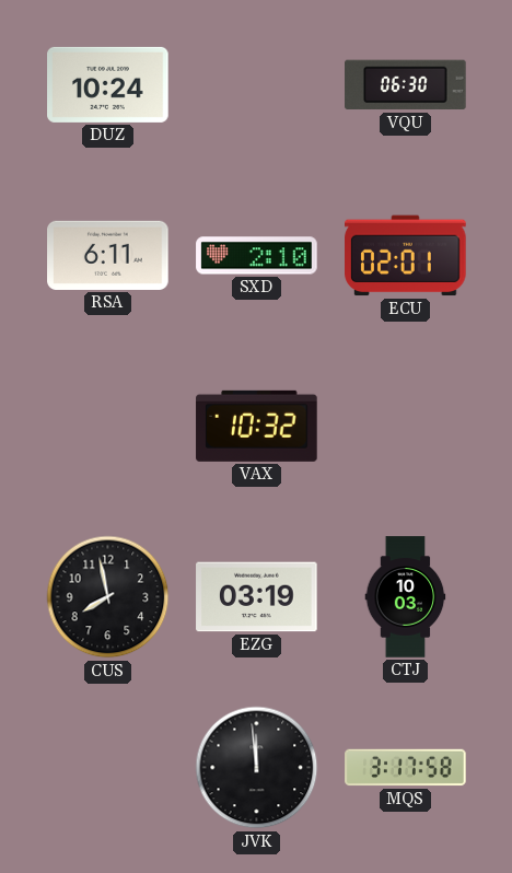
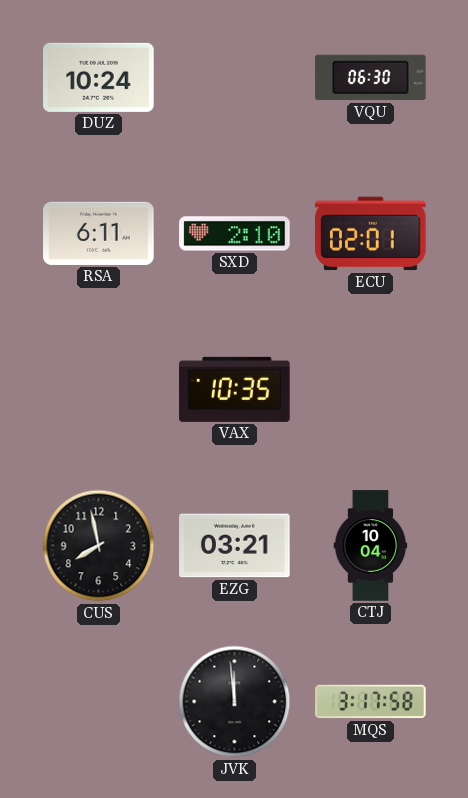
VAX: 10:32 -> 10:35 (235, 389)
EZG: 03:19 -> 03:21 (235, 546)
CTJ: 10:03 -> 10:04 (371, 546)
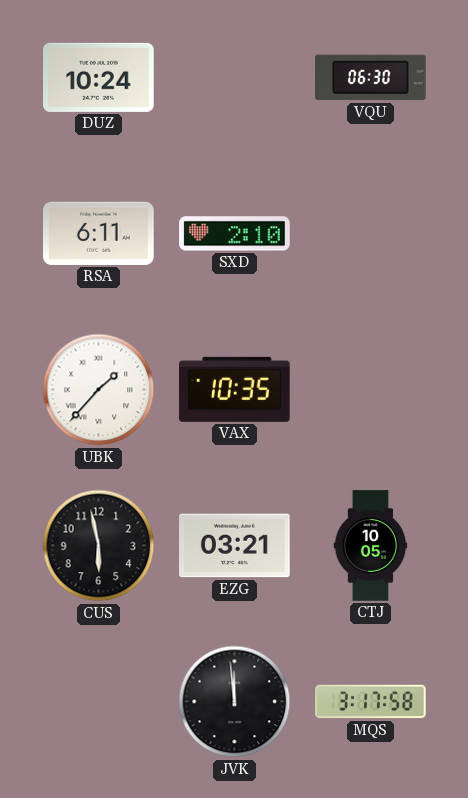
ECU: 02:01 -> none (371, 234)
UBK: none -> 1:37 (99, 390)
CUS: 7:58 -> 5:58 (99, 546)
CTJ: 10:04 -> 10:05 (371, 546)
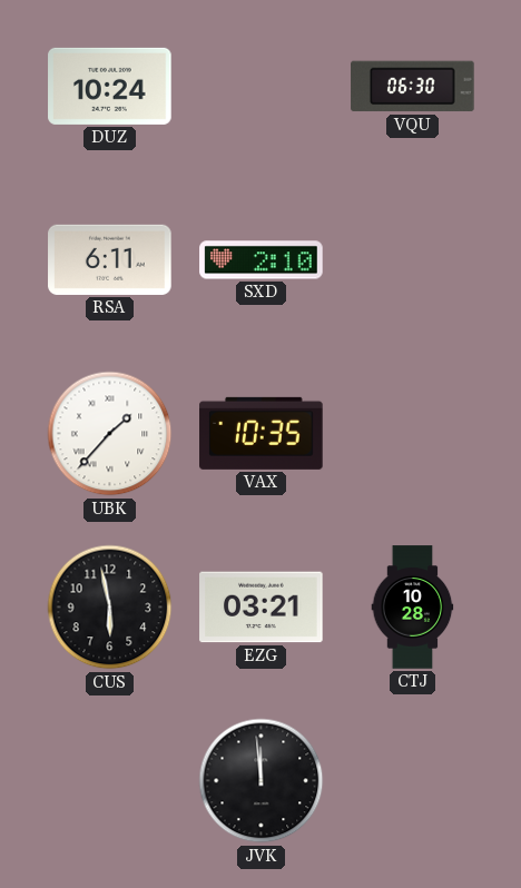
CTJ: 10:05 -> 10:28 (413, 608)
MQS: 3:17 -> none (371, 702)
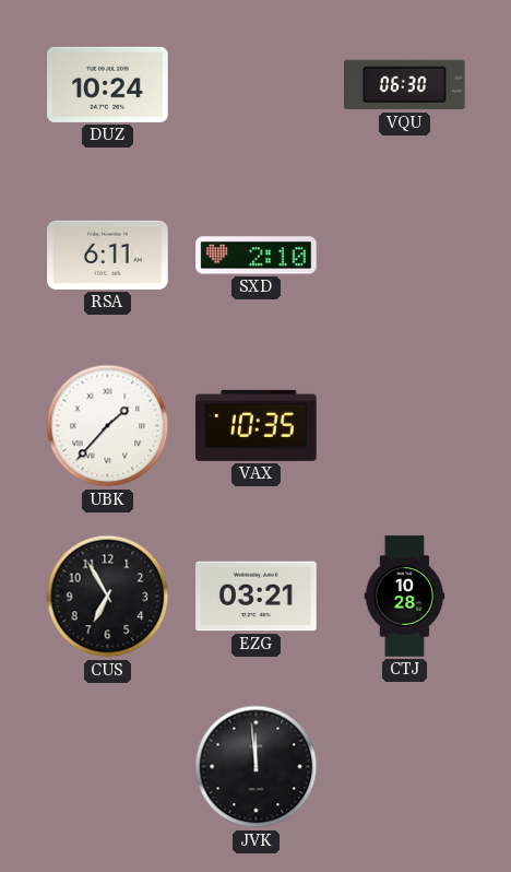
CUS: 5:58 -> 6:55 (108, 597)
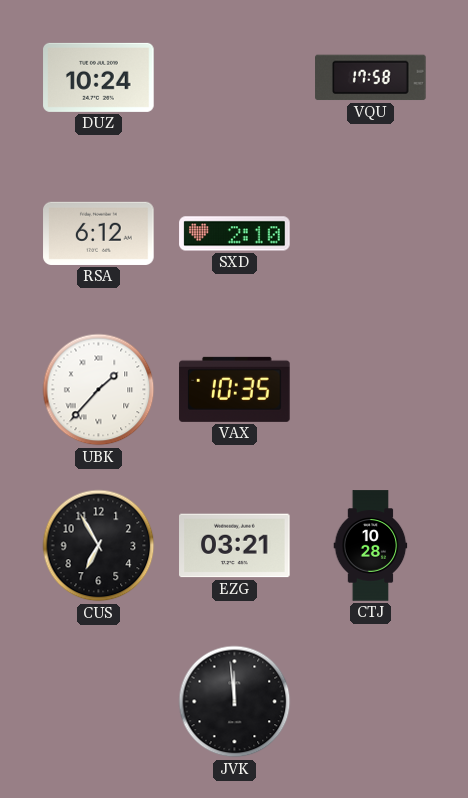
VQU: 06:30 -> 17:58 (371, 78)
RSA: 6:11 -> 6:12 (99, 233)
